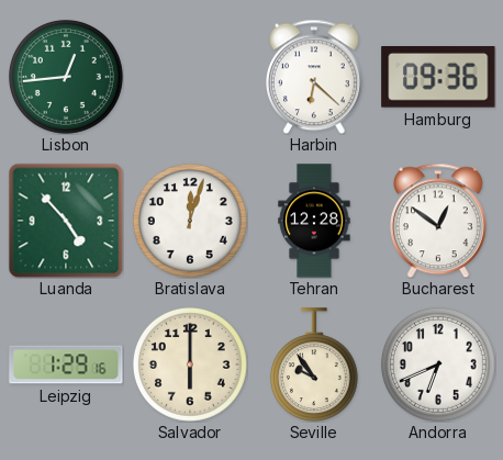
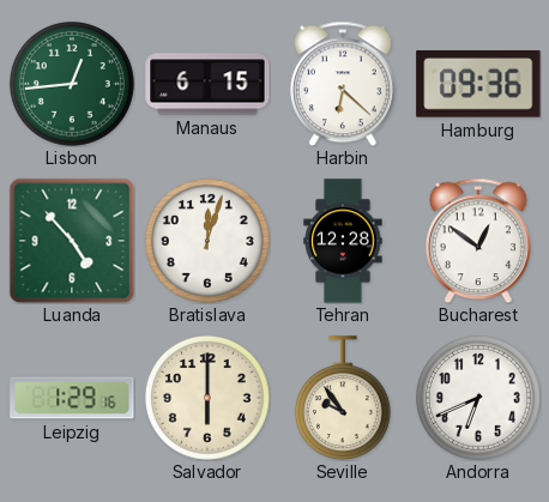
Manaus: none -> 6:15 (207, 84)
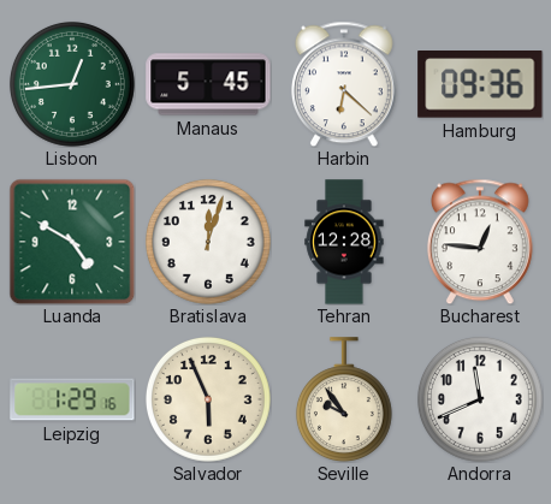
Manaus: 6:15 -> 5:45 (208, 84)
Luanda: 4:53 -> 4:50 (72, 242)
Bucharest: 12:51 -> 12:46 (480, 242)
Salvador: 6:00 -> 5:56 (208, 399)
Andorra: 6:41 -> 11:41 (480, 399)
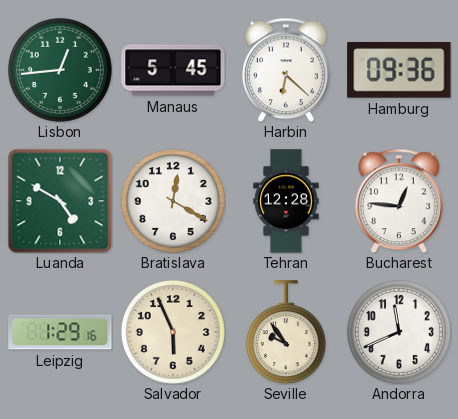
Bratislava: 12:03 -> 12:20 (173, 201)
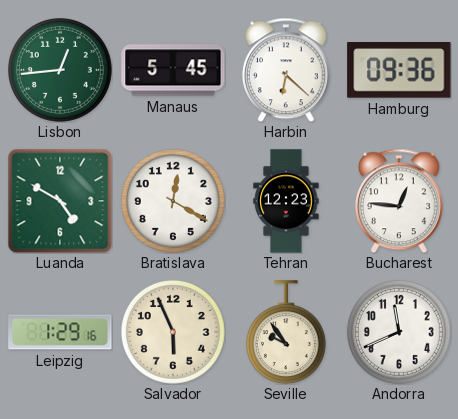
Tehran: 12:28 -> 12:23 (286, 201)
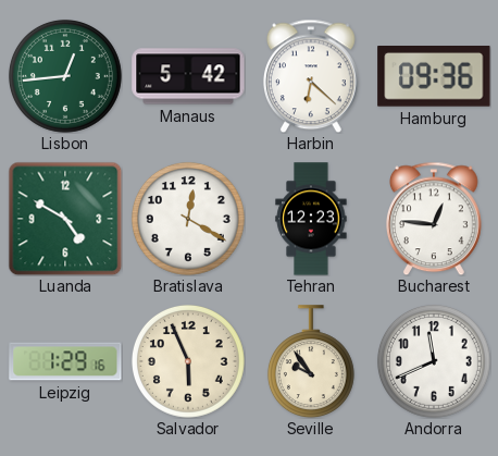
Manaus: 5:45 -> 5:42 (188, 76)
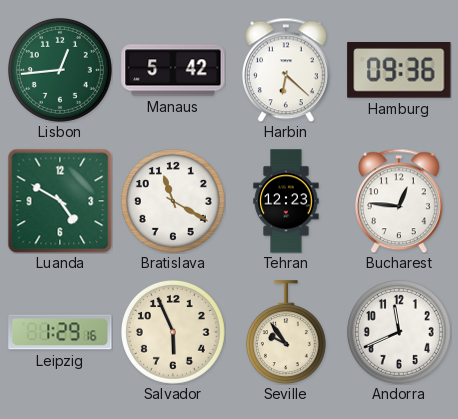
Bratislava: 12:20 -> 11:20 (173, 201)
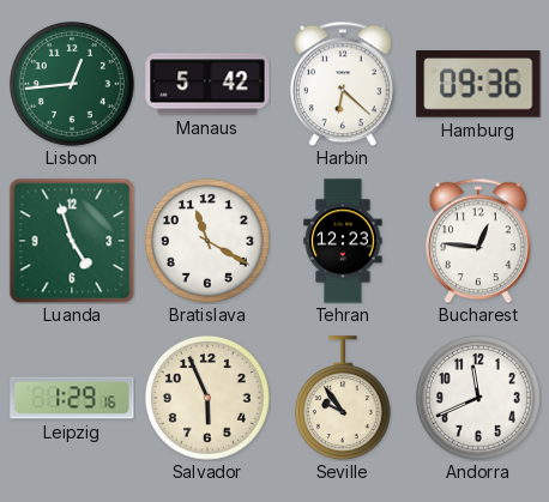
Luanda: 4:50 -> 4:57 (72, 241)
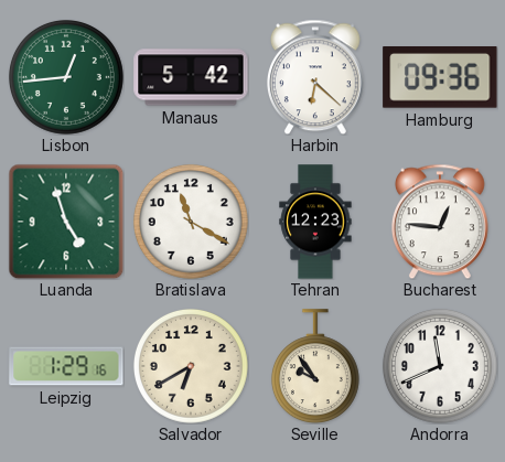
Salvador: 5:56 -> 6:40 (191, 366)
